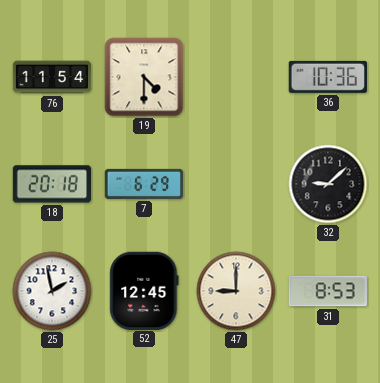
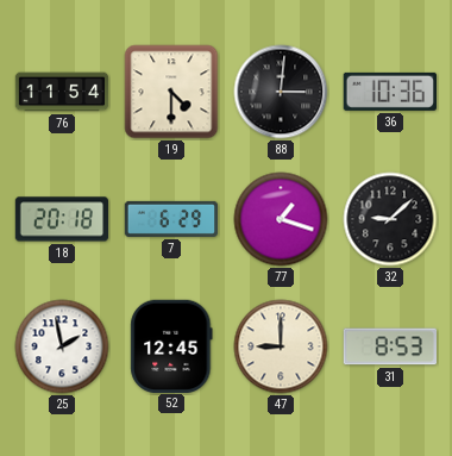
88: none -> 3:01 (281, 92)
77: none -> 1:18 (281, 219)
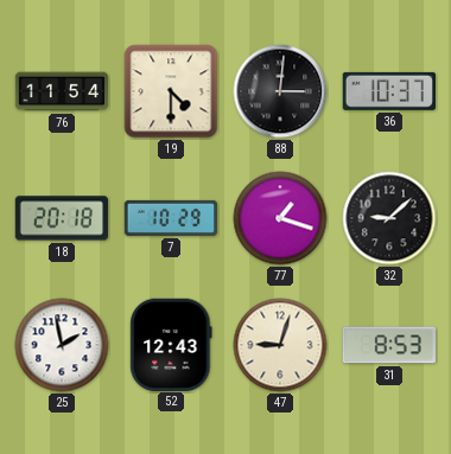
36: 10:36 -> 10:37 (389, 91)
7: 6:29 -> 10:29 (171, 218)
52: 12:45 -> 12:43 (171, 344)
47: 9:00 -> 9:03 (280, 345)
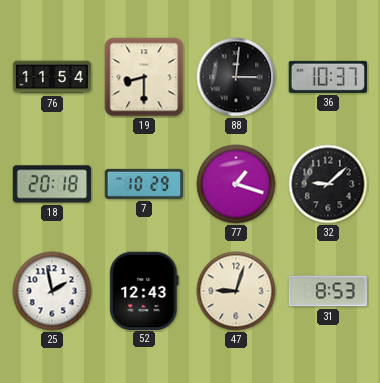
19: 4:30 -> 8:30 (144, 77)
